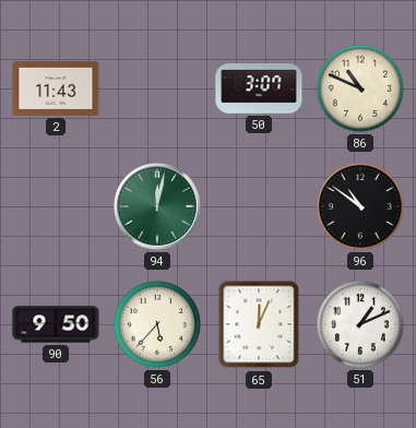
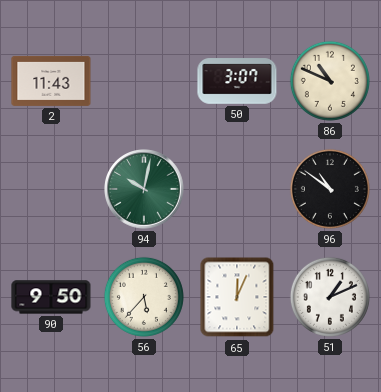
94: 12:02 -> 10:02 (144, 189)
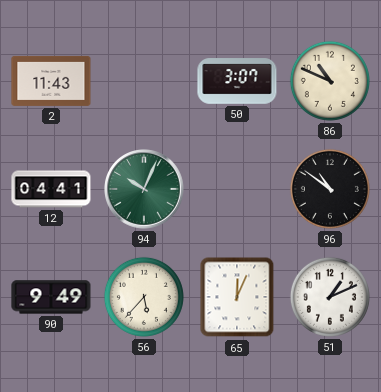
12: none -> 04:41 (51, 189)
94: 10:02 -> 10:04 (144, 189)
90: 9:50 -> 9:49 (51, 297)
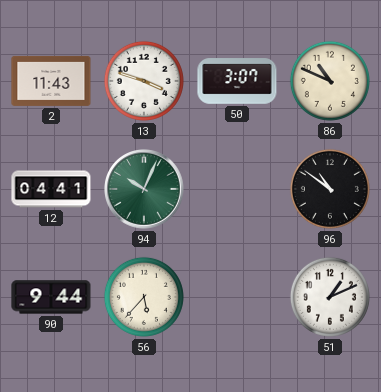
13: none -> 3:48 (144, 81)
90: 9:49 -> 9:44 (51, 297)
65: 12:04 -> none (237, 297)
